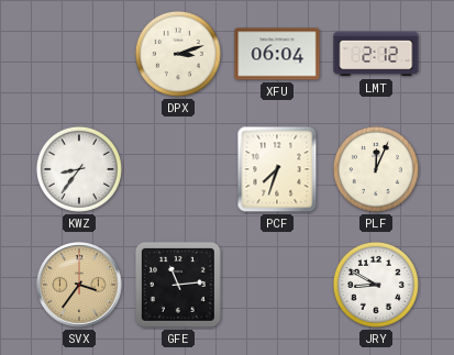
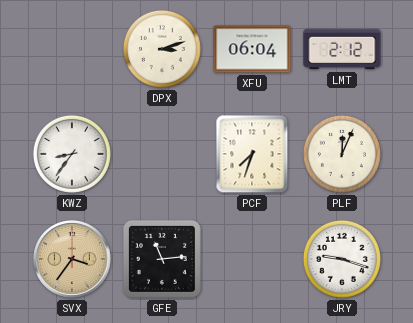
JRY: 8:50 -> 9:18 (342, 259)
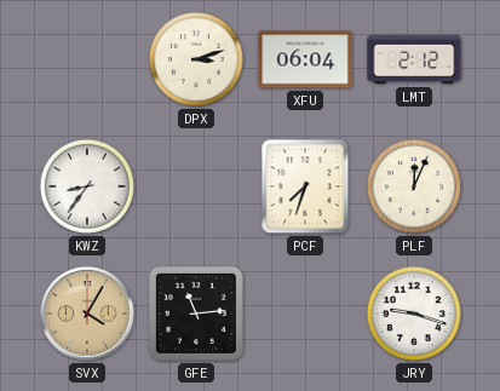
SVX: 3:36 -> 4:05 (87, 314)
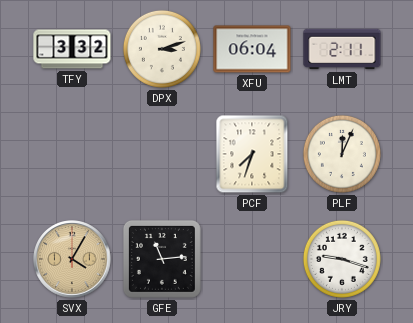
TFY: none -> 3:32 (72, 49)
LMT: 2:12 -> 2:11 (342, 49)
KWZ: 8:36 -> none (87, 186)
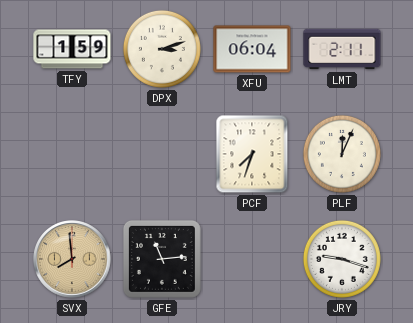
TFY: 3:32 -> 1:59 (72, 49)
SVX: 4:05 -> 7:59 (72, 259)
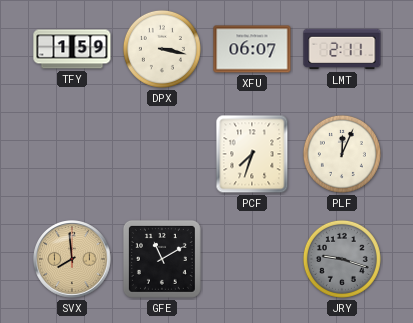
DPX: 3:12 -> 3:17 (162, 49)
XFU: 06:04 -> 06:07 (252, 49)
GFE: 11:14 -> 11:10 (162, 259)
JRY dial: white -> grey (342, 259)
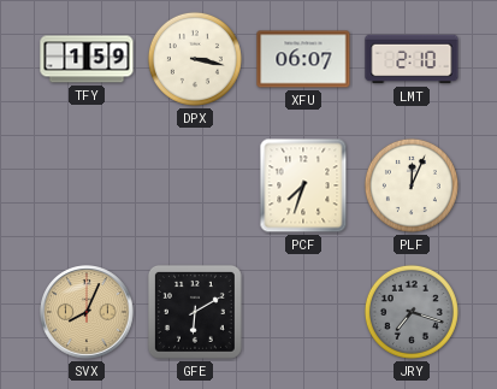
LMT: 2:11 -> 2:10 (412, 59)
SVX: 7:59 -> 8:04 (87, 312)
GFE: 11:10 -> 6:10 (195, 312)
JRY: 9:18 -> 7:18 (412, 312)
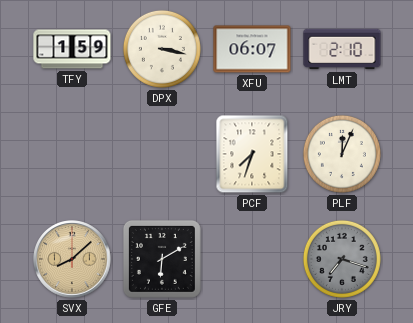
SVX: 8:04 -> 8:08 (72, 259)
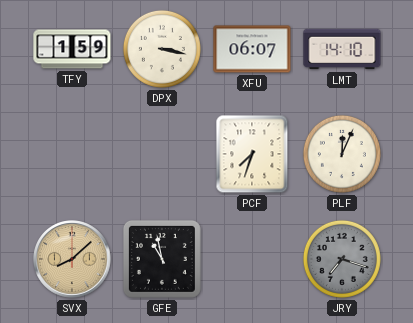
LMT: 2:10 -> 14:10 (342, 49)
GFE: 6:10 -> 10:58 (162, 259)
